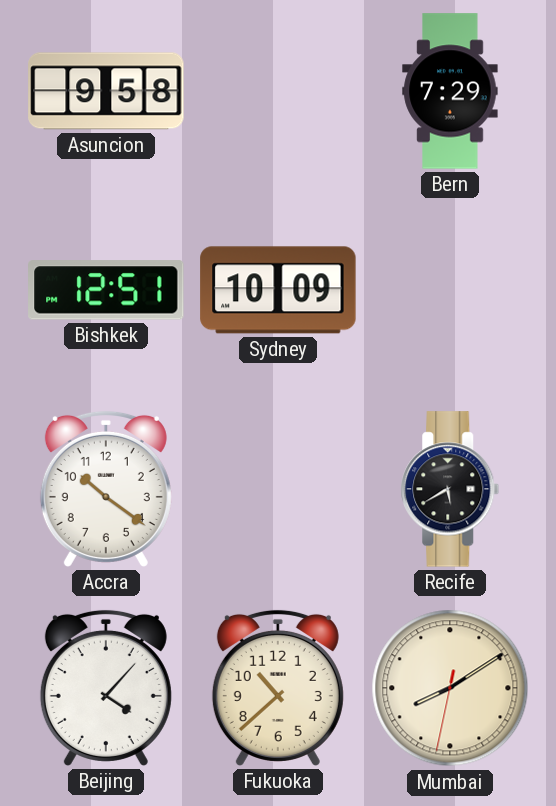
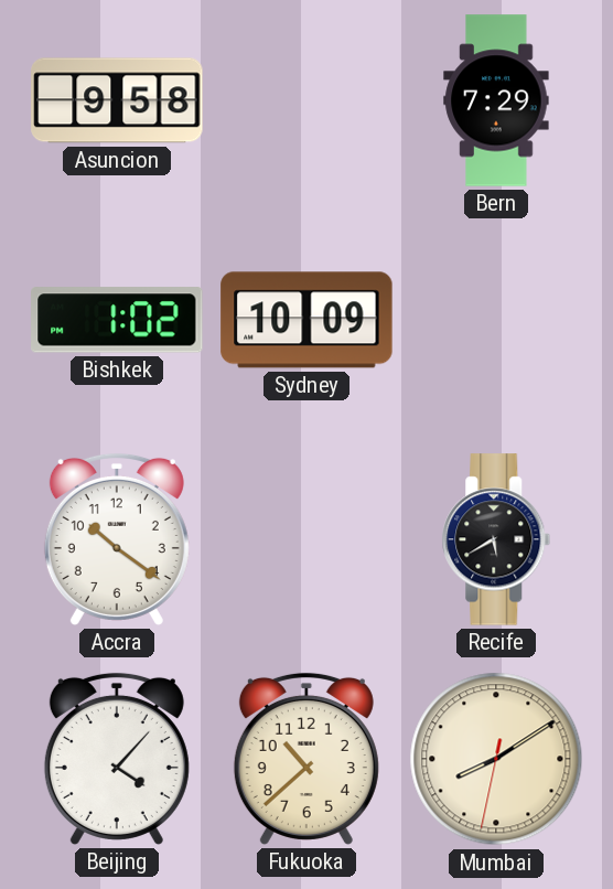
Bishkek: 12:51 -> 1:02 (117, 320)
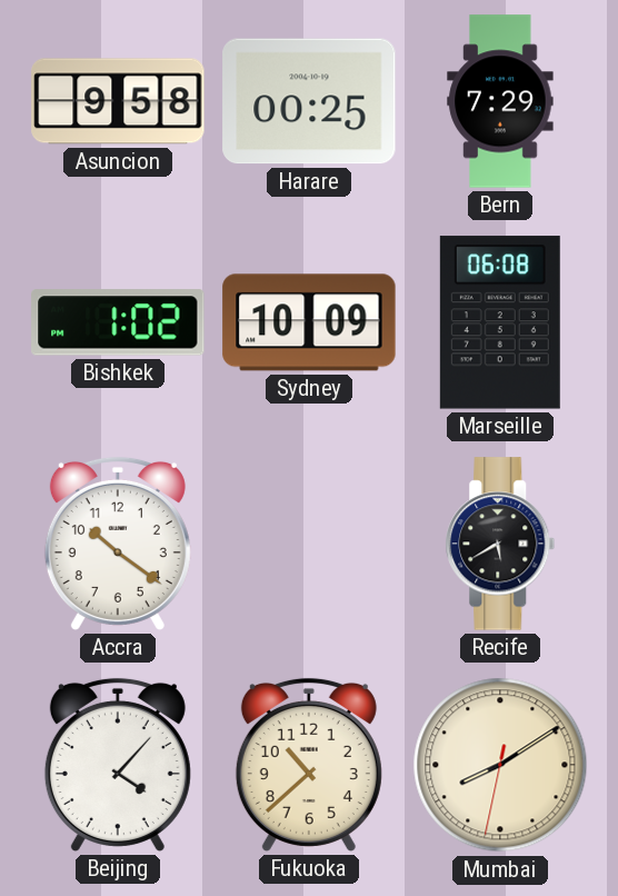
Harare: none -> 00:25 (309, 101)
Marseille: none -> 06:08 (500, 322)
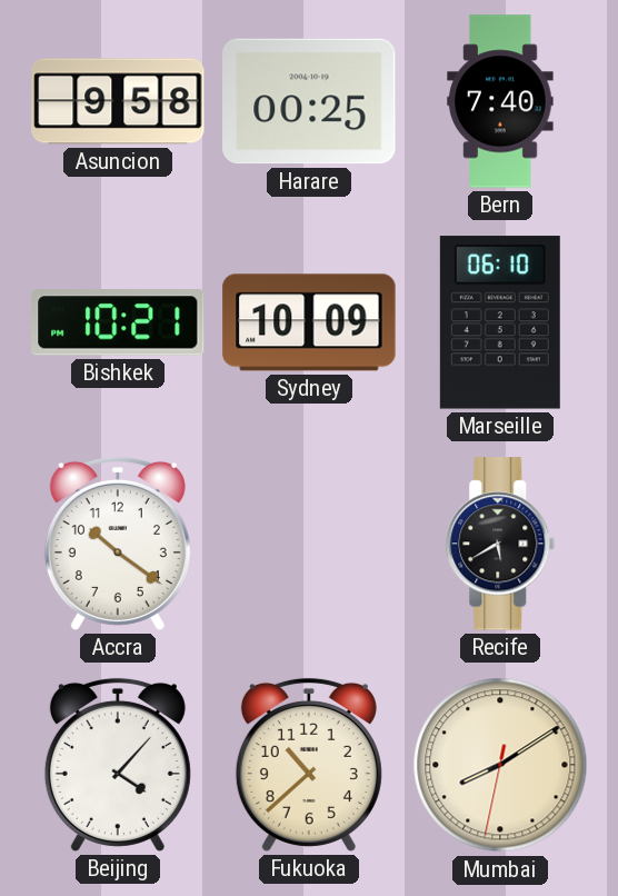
Bern: 7:29 -> 7:40 (500, 101)
Bishkek: 1:02 -> 10:21 (118, 322)
Marseille: 06:08 -> 06:10 (500, 322)
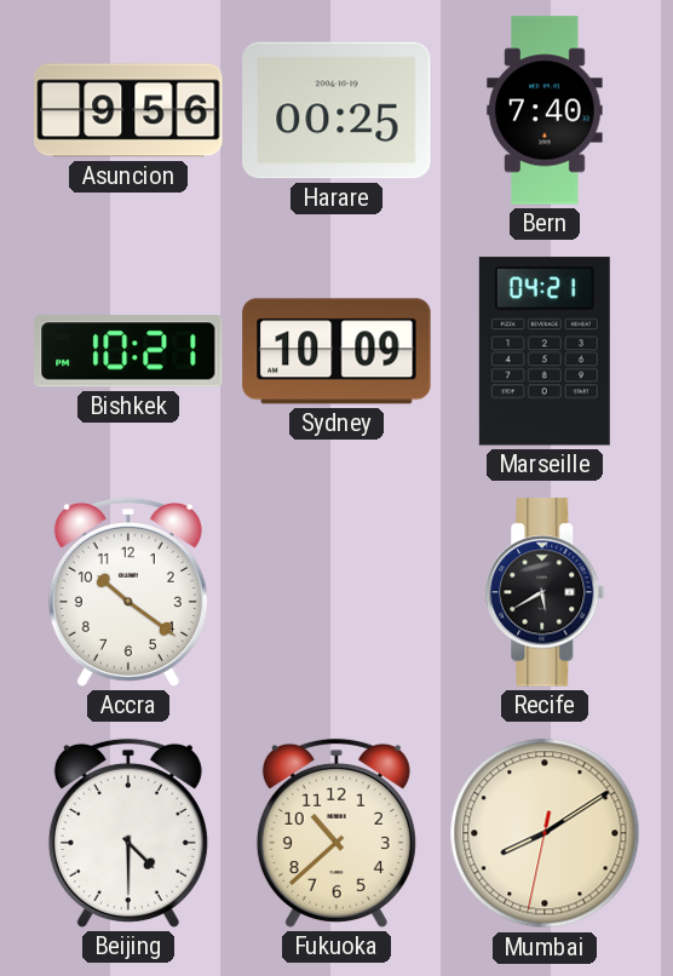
Asuncion: 9:58 -> 9:56 (128, 110)
Marseille: 06:10 -> 04:21 (545, 351)
Beijing: 4:07 -> 4:30 (128, 833)
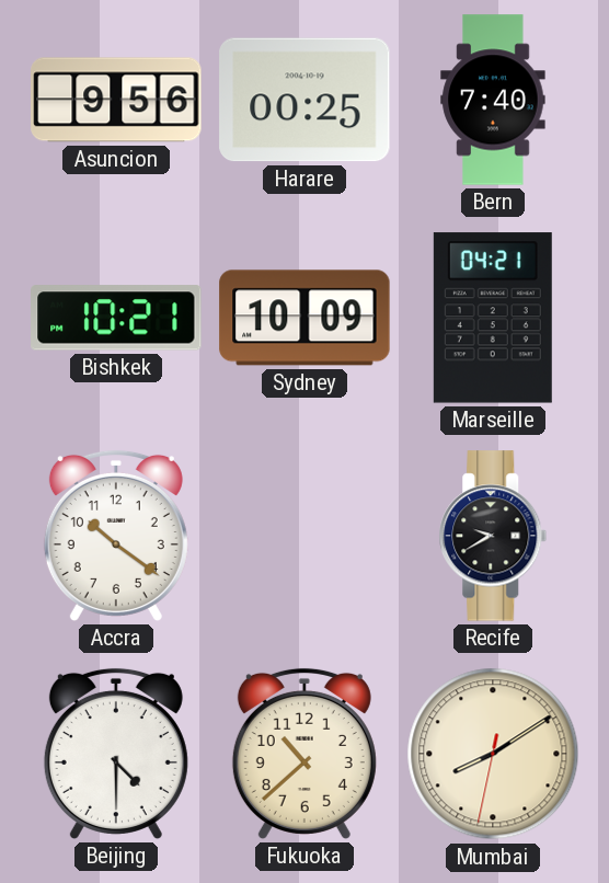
Recife: 5:40 -> 9:40 (493, 536)
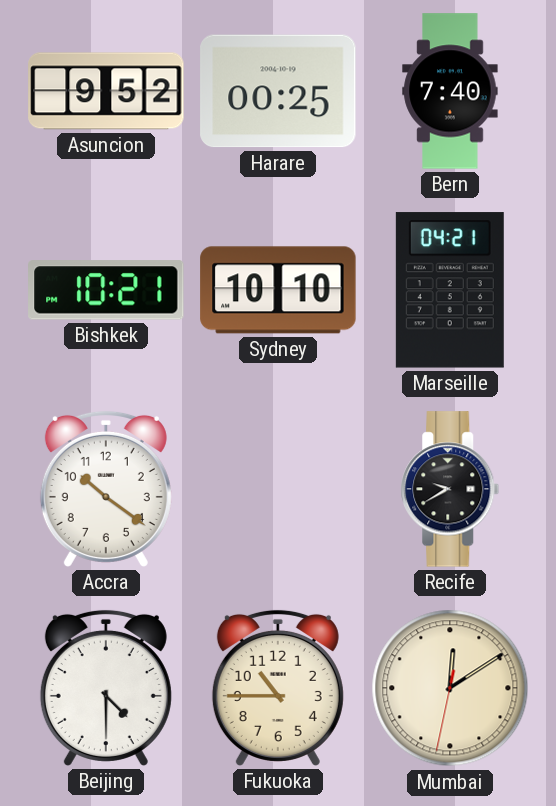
Asuncion: 9:56 -> 9:52 (106, 91)
Sydney: 10:09 -> 10:10 (278, 290)
Fukuoka: 10:38 -> 10:45 (278, 688)
Mumbai: 8:09 -> 12:09 (450, 688)
